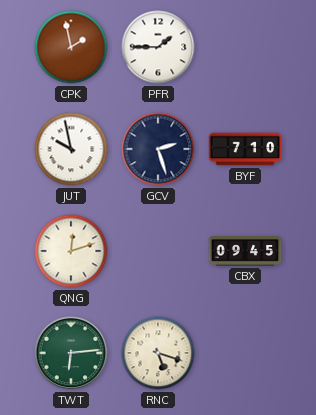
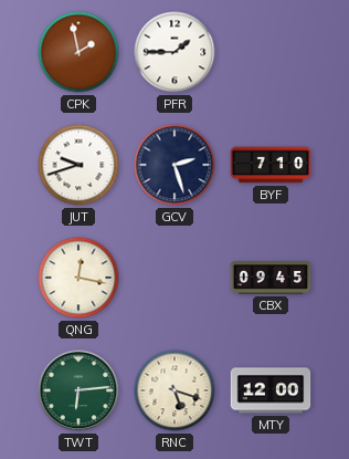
JUT: 9:58 -> 9:42 (78, 165)
QNG: 12:12 -> 12:17 (78, 278)
MTY: none -> 12:00 (271, 390)
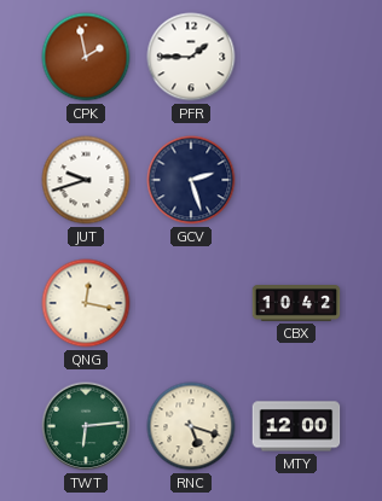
BYF: 7:10 -> none (271, 165)
CBX: 09:45 -> 10:42 (296, 304)
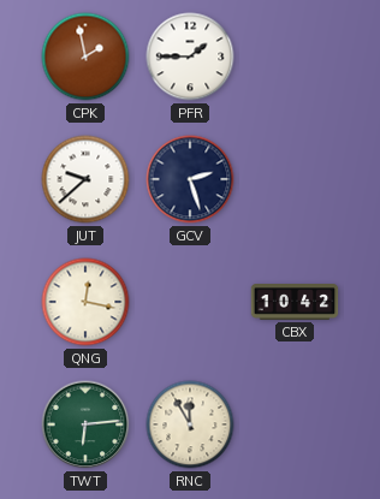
JUT: 9:42 -> 9:38 (85, 179)
RNC: 5:18 -> 11:55 (190, 424)
MTY: 12:00 -> none (296, 426)
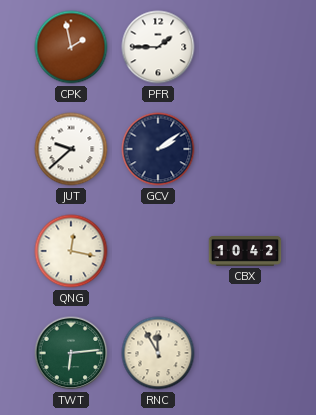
GCV: 2:27 -> 2:09 (158, 149)
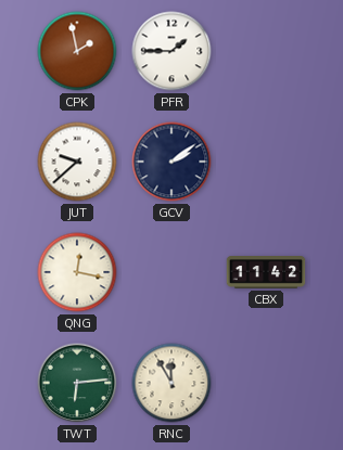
CBX: 10:42 -> 11:42 (266, 273)
